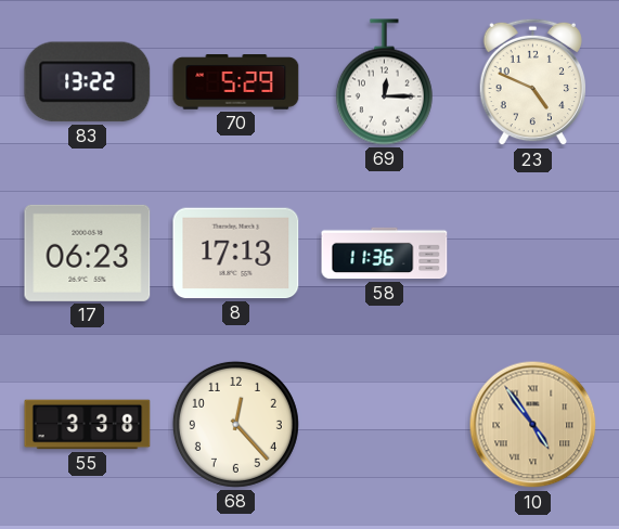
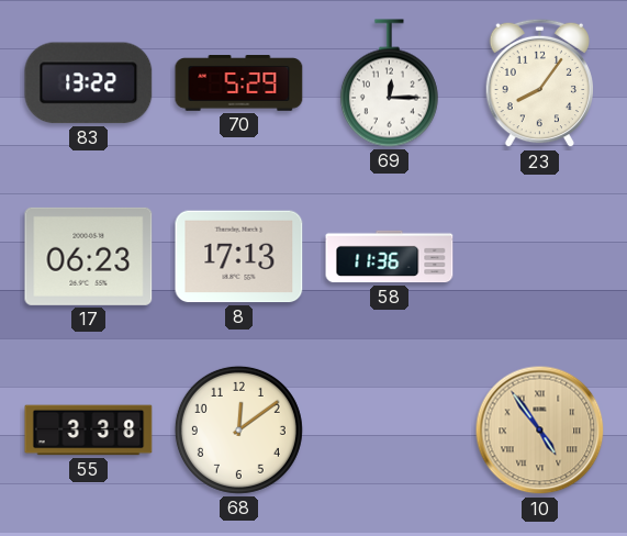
23: 4:49 -> 8:06 (539, 83)
68: 12:23 -> 12:09 (238, 429)
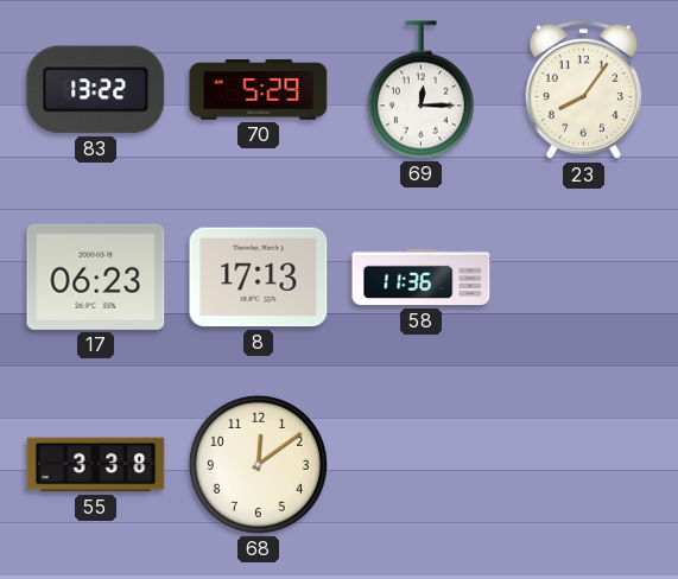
10: 4:54 -> none (540, 431)
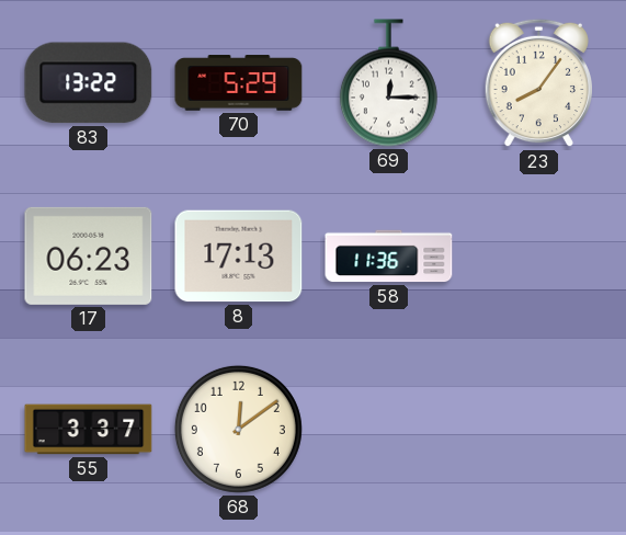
55: 3:38 -> 3:37 (89, 430)
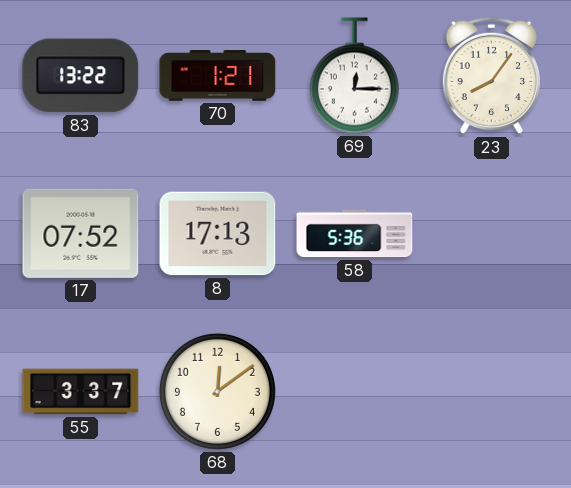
70: 5:29 -> 1:21 (218, 76)
17: 06:23 -> 07:52 (81, 233)
58: 11:36 -> 5:36 (355, 234)
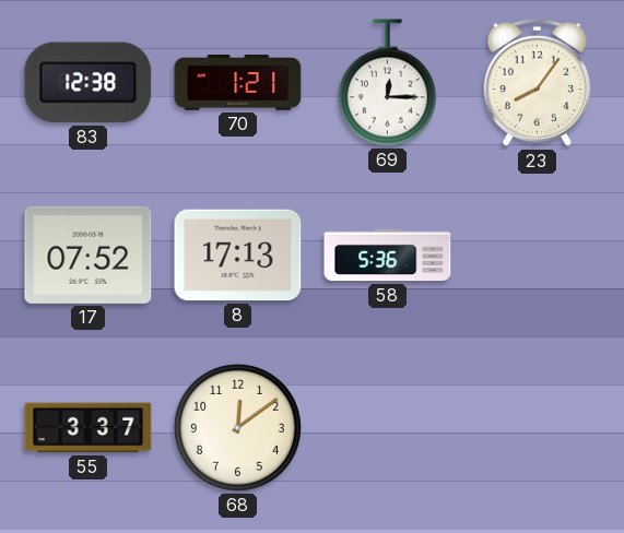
83: 13:22 -> 12:38 (89, 83)
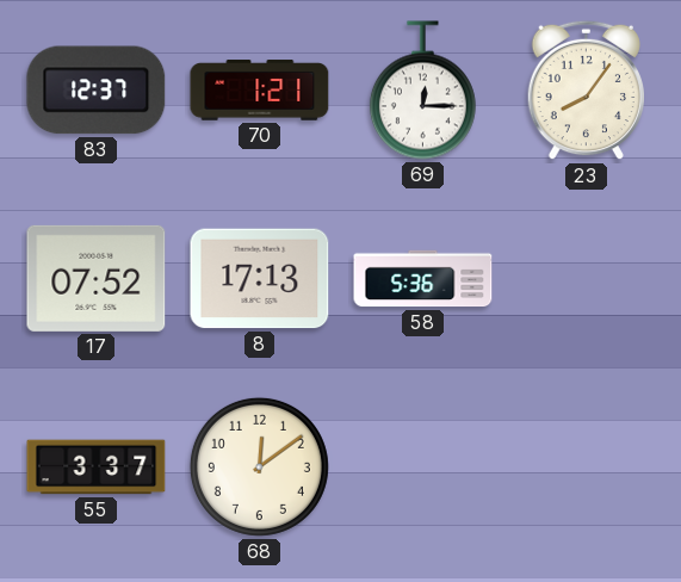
83: 12:38 -> 12:37 (97, 91)
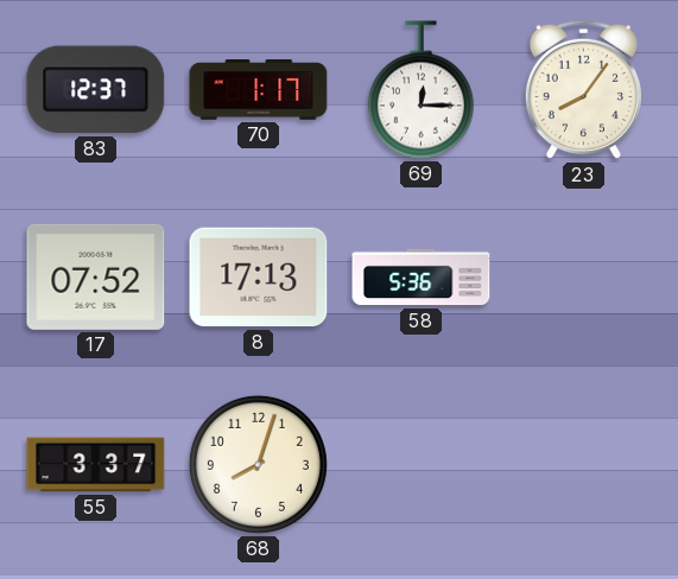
70: 1:21 -> 1:17 (259, 90)
68: 12:09 -> 8:03 (258, 464)
